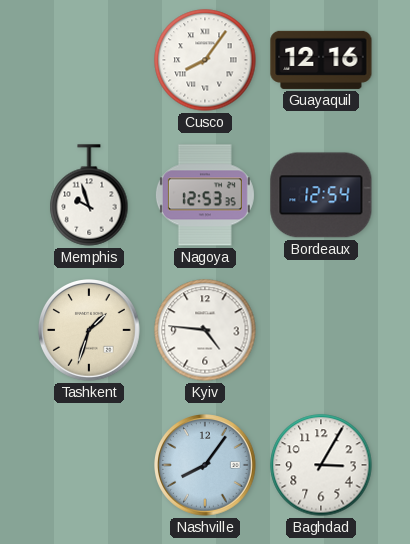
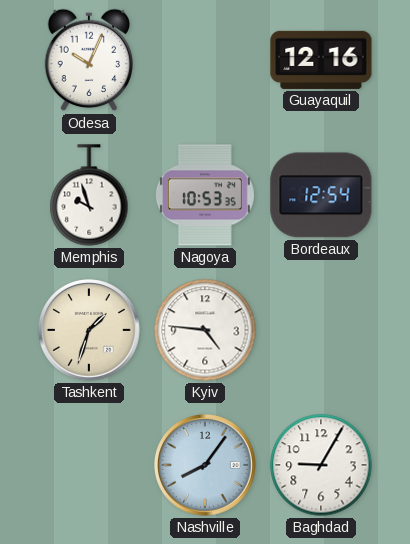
Odesa: none -> 10:04 (89, 60)
Cusco: 8:06 -> none (205, 60)
Nagoya: 12:53 -> 10:53 (205, 195)
Baghdad: 3:05 -> 9:05 (321, 465)
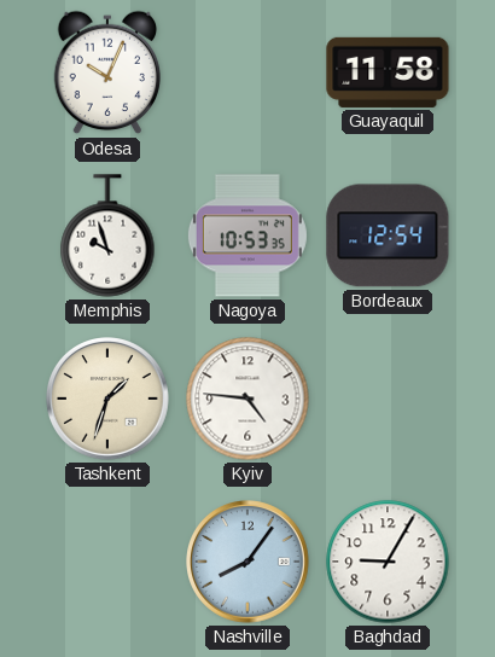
Guayaquil: 12:16 -> 11:58 (388, 72)
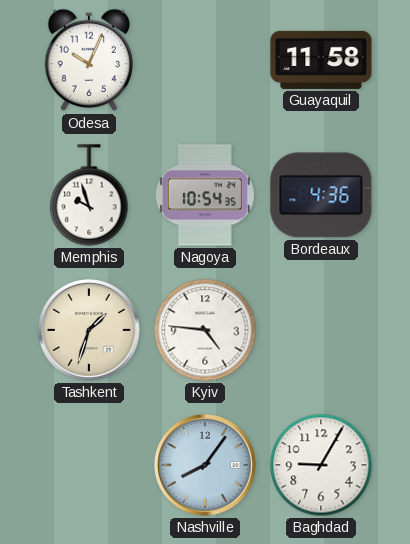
Nagoya: 10:53 -> 10:54 (205, 195)
Bordeaux: 12:54 -> 4:36 (321, 195)
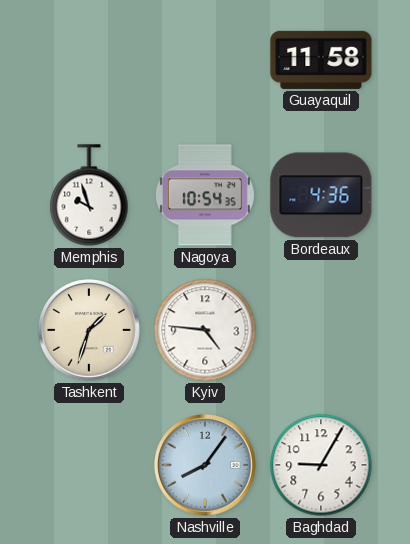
Odesa: 10:04 -> none (89, 60)
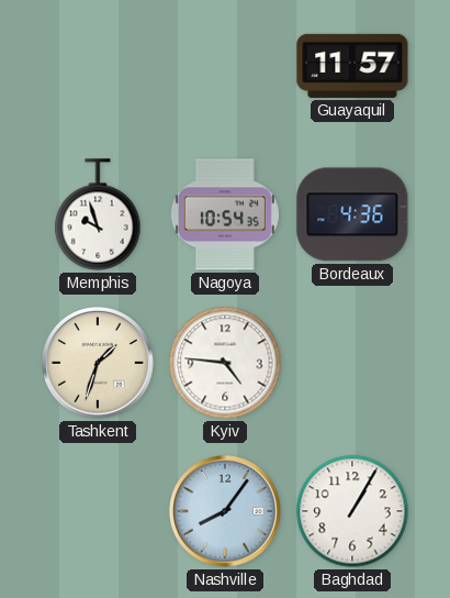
Guayaquil: 11:58 -> 11:57 (352, 66)
Baghdad: 9:05 -> 1:05 (352, 511)
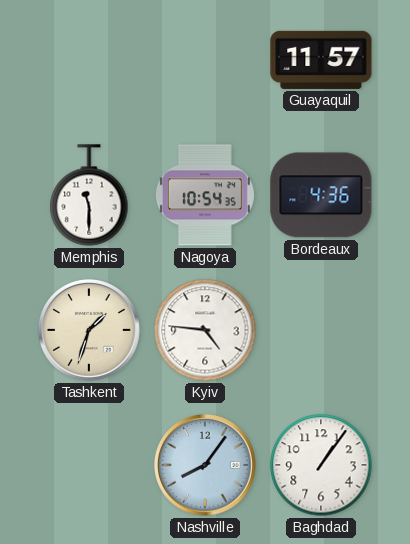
Memphis: 9:57 -> 11:30 (89, 195)
Baghdad: 1:05 -> 1:06 (321, 465)
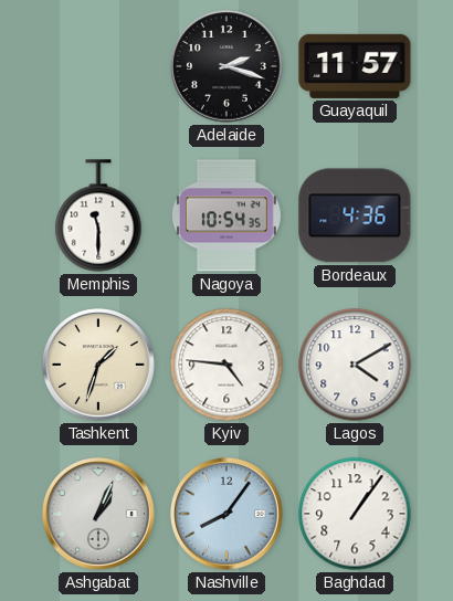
Adelaide: none -> 2:18 (228, 67)
Lagos: none -> 4:10 (355, 365)
Ashgabat: none -> 1:04 (99, 515)
